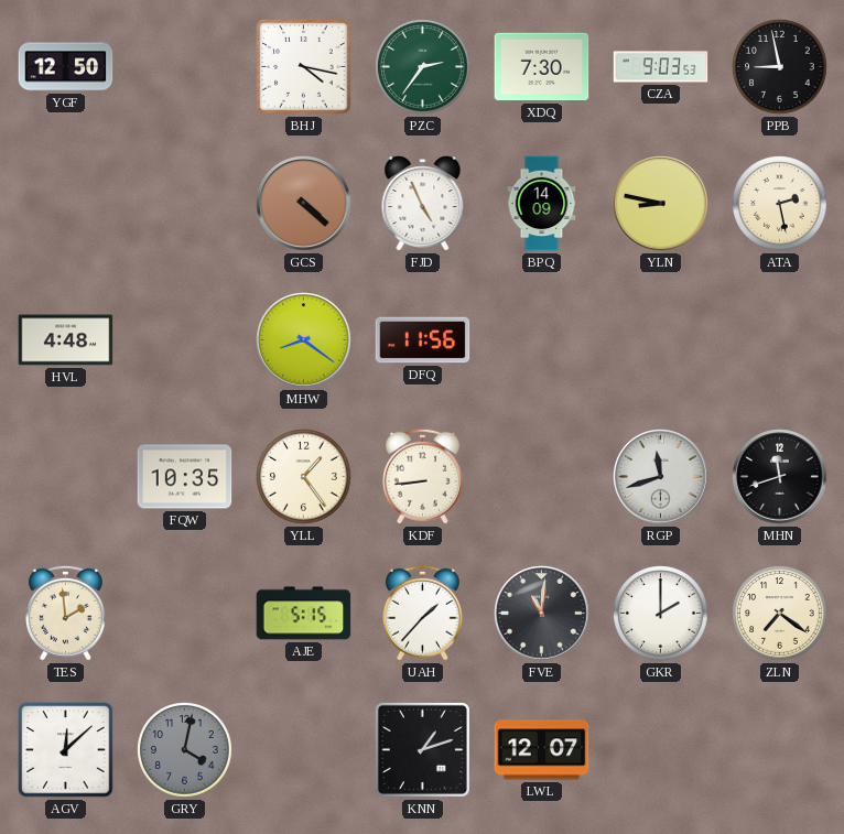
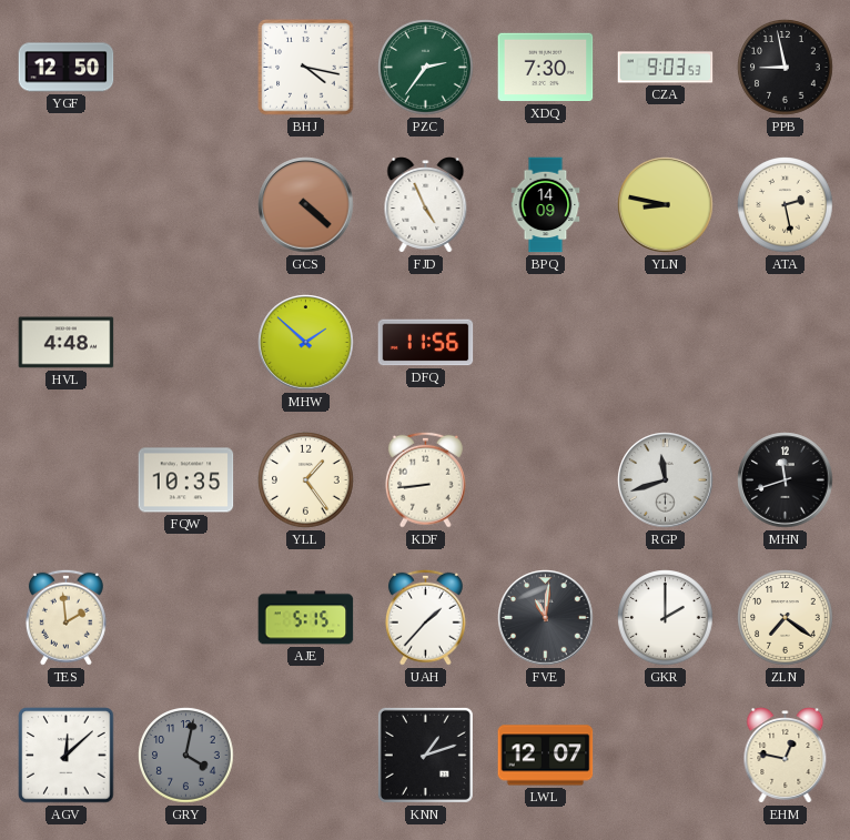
MHW: 8:21 -> 1:52 (306, 343)
EHM: none -> 12:47 (786, 756)
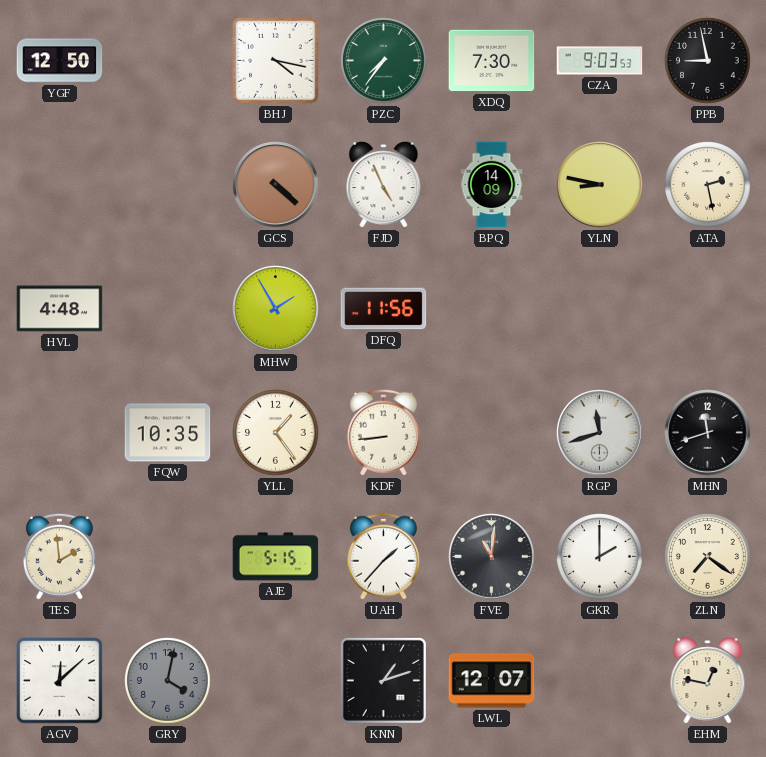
PZC: 2:36 -> 7:36 (384, 61)
MHW: 1:52 -> 1:55 (276, 309)
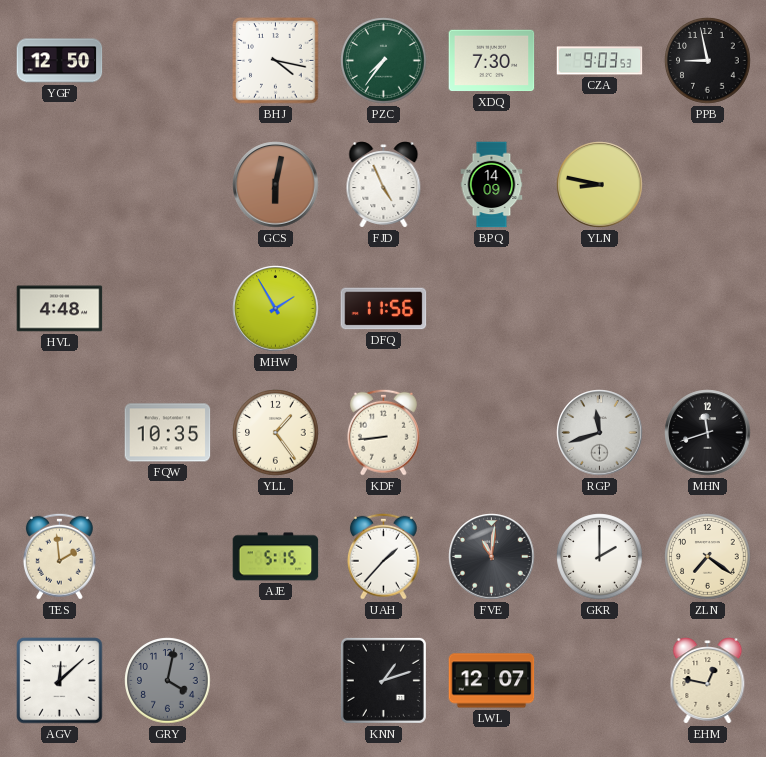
GCS: 4:22 -> 6:02 (276, 185)
ATA: 2:28 -> none (708, 185)
